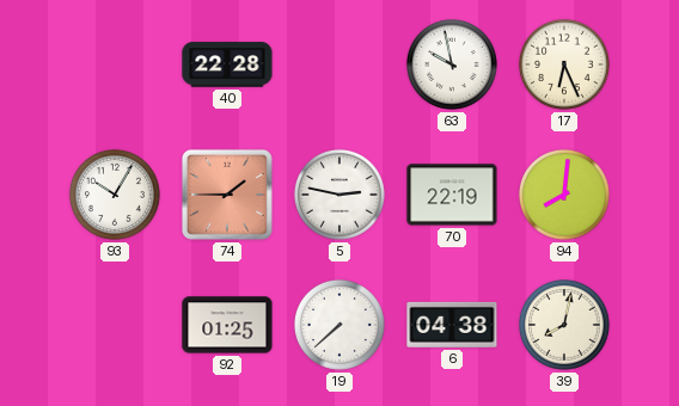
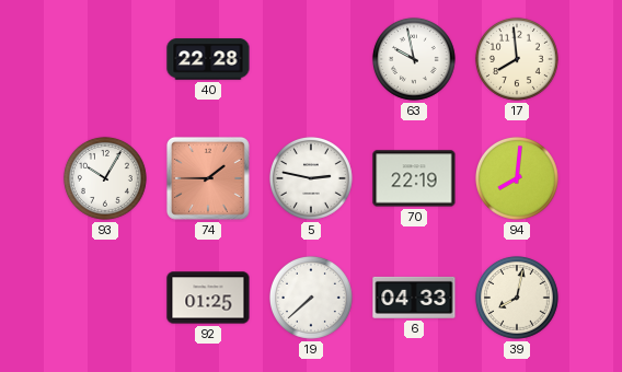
17: 6:26 -> 7:59 (517, 59)
6: 04:38 -> 04:33 (414, 298)
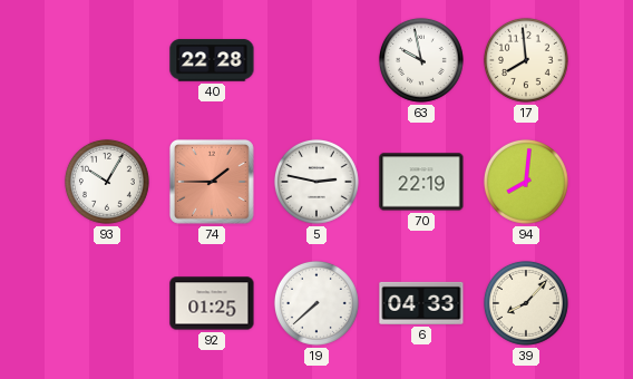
39: 8:02 -> 8:07 (526, 303)
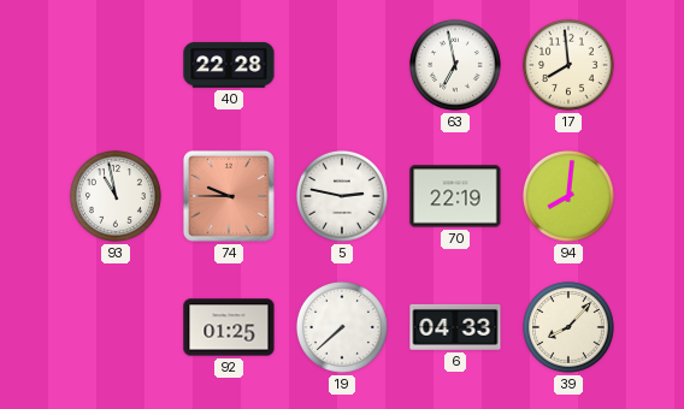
63: 9:58 -> 6:58 (455, 65)
93: 10:05 -> 10:58 (116, 196)
74: 1:45 -> 9:45 (229, 196)
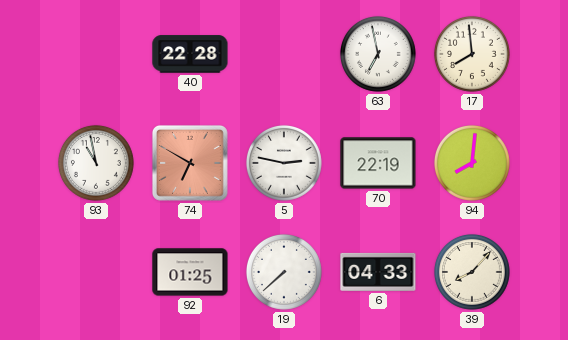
74: 9:45 -> 6:50 (190, 163)
